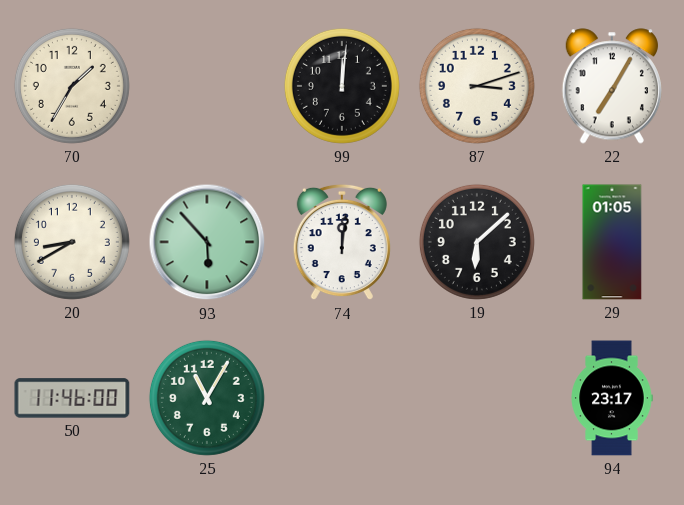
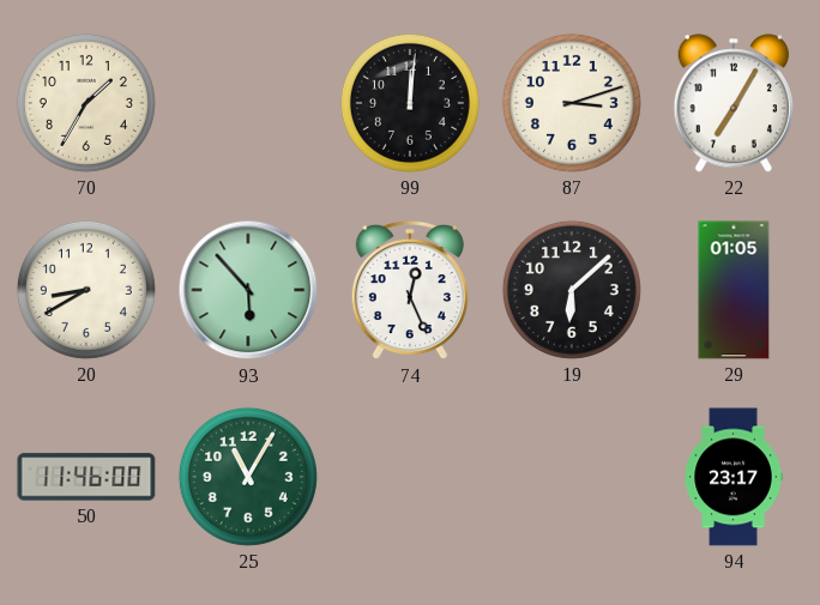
74: 12:01 -> 12:26 (410, 290)
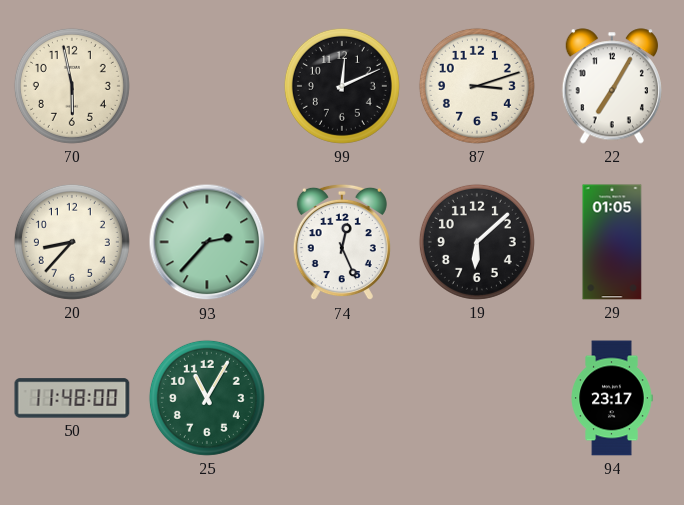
70: 1:35 -> 5:58 (72, 86)
99: 12:01 -> 12:11 (342, 86)
20: 8:40 -> 8:37 (72, 242)
93: 5:53 -> 2:37 (207, 242)
50: 11:46 -> 11:48 (72, 398)
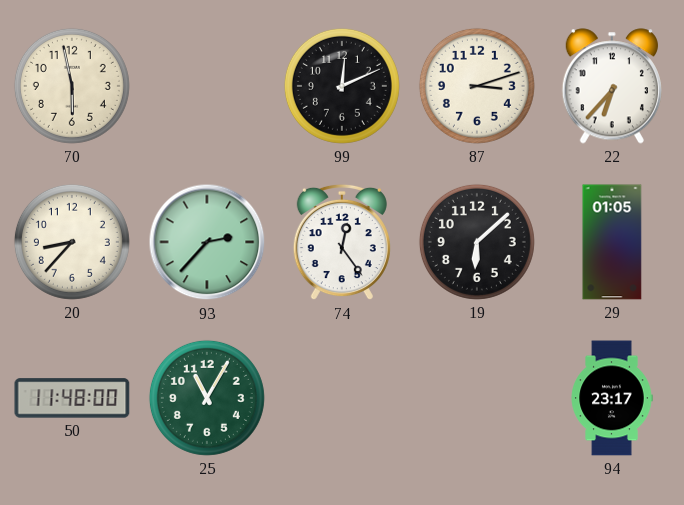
22: 7:05 -> 6:37 (612, 86)
74: 12:26 -> 12:24 (342, 242)
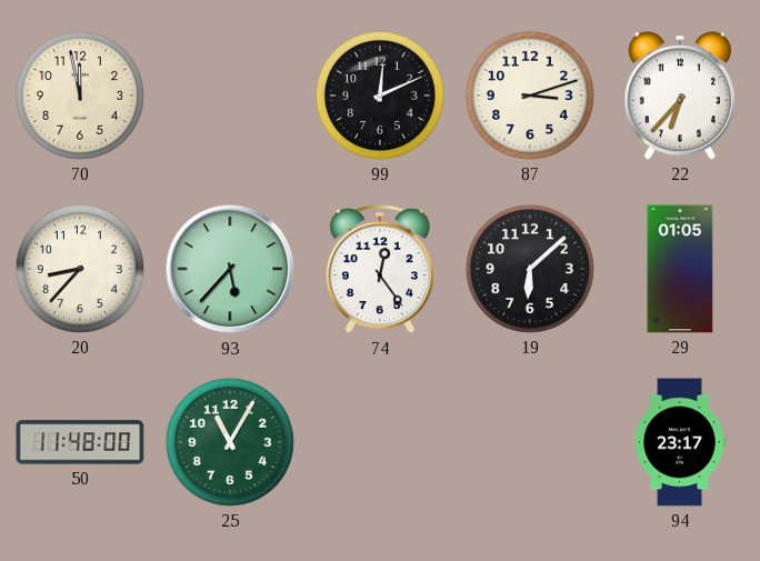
70: 5:58 -> 11:58 (80, 96)
93: 2:37 -> 5:37 (230, 269)
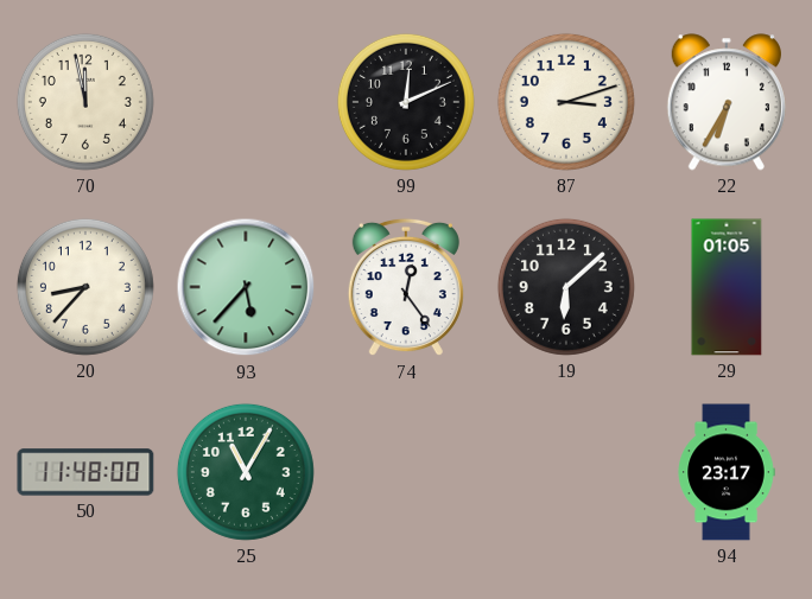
22: 6:37 -> 6:35 (727, 102)
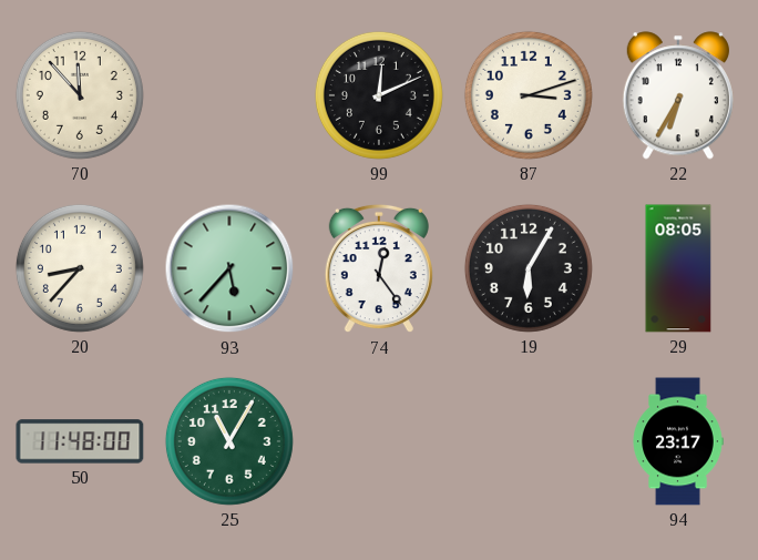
70: 11:58 -> 11:53 (80, 95)
19: 6:08 -> 6:05 (529, 268)
29: 01:05 -> 08:05 (678, 268)
